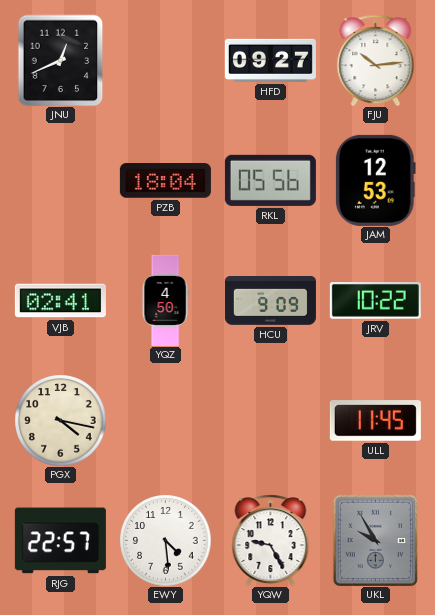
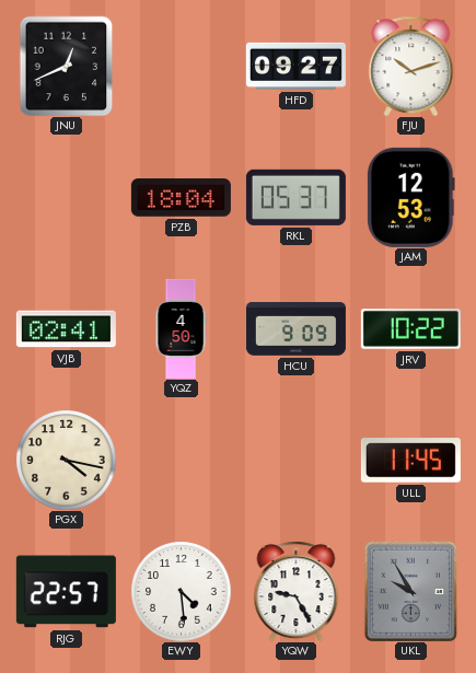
FJU: 10:14 -> 10:12 (411, 66)
RKL: 05:56 -> 05:37 (295, 197)
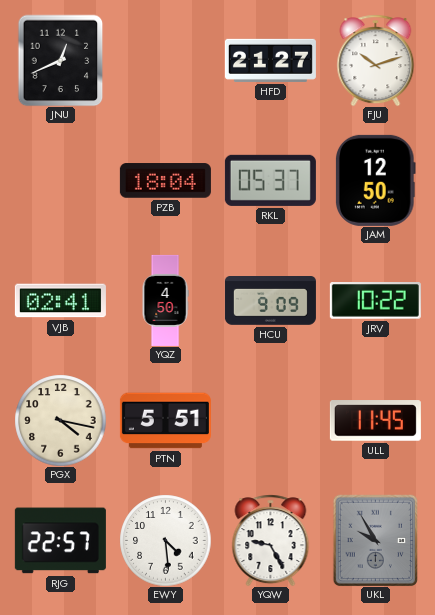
HFD: 09:27 -> 21:27 (270, 60)
JAM: 12:53 -> 12:50 (376, 180)
PTN: none -> 5:51 (165, 421)
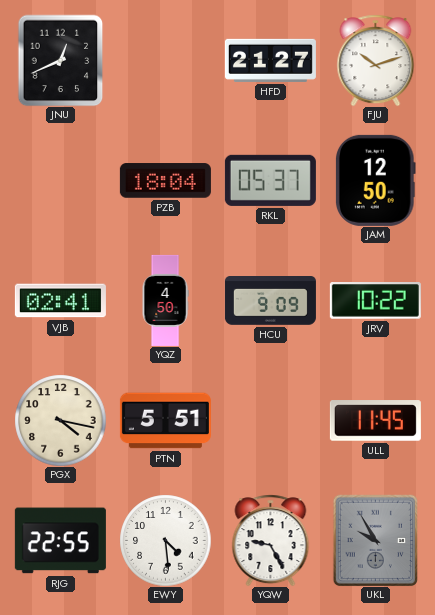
RJG: 22:57 -> 22:55 (60, 541)
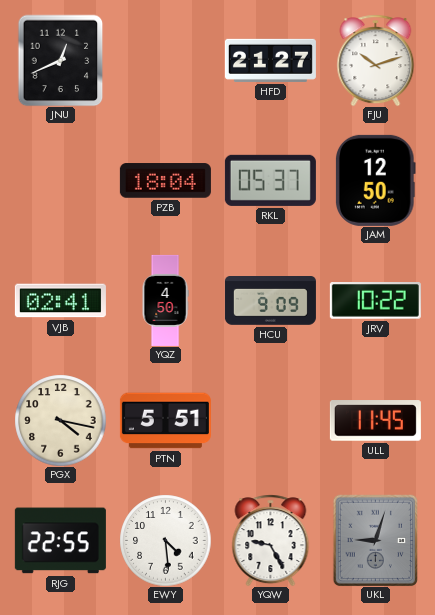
UKL: 9:55 -> 9:03 (376, 540)
